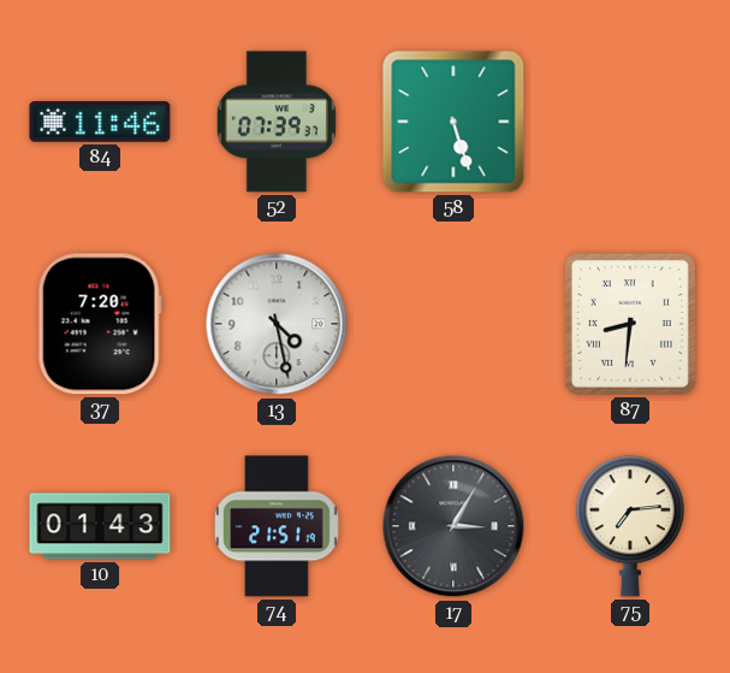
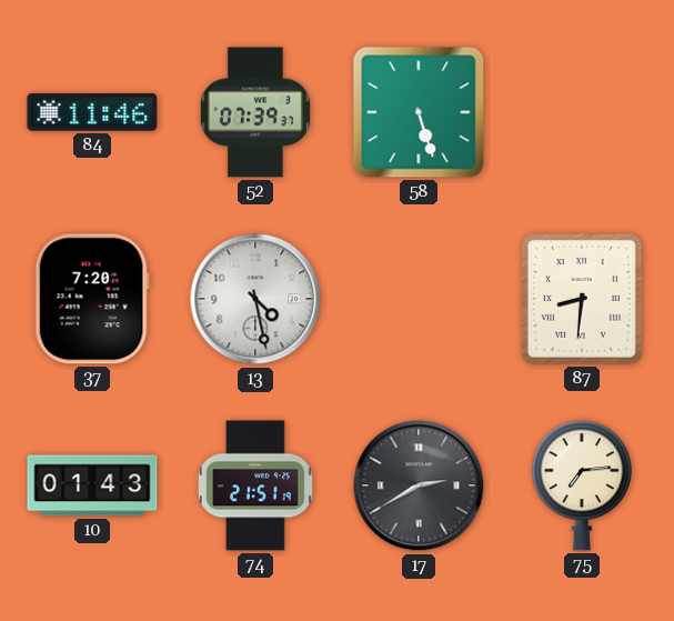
17: 3:05 -> 2:40 (419, 485)
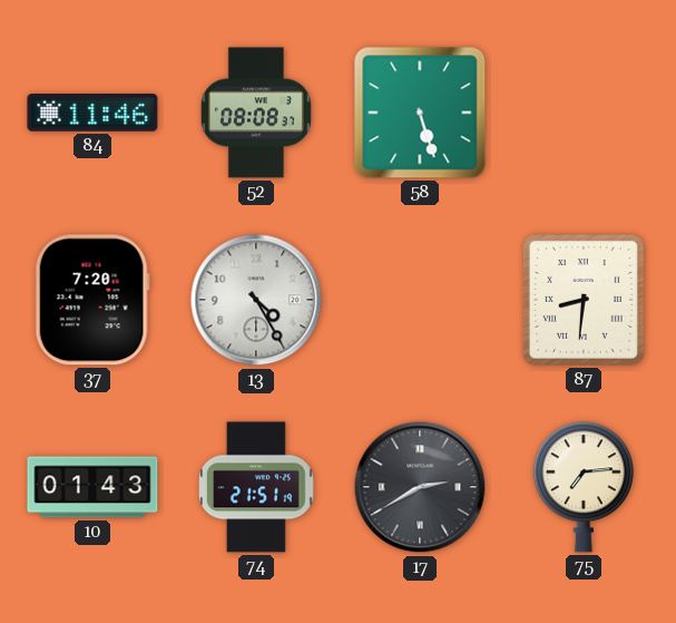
52: 07:39 -> 08:08 (256, 113)
13: 4:28 -> 4:25 (256, 300)
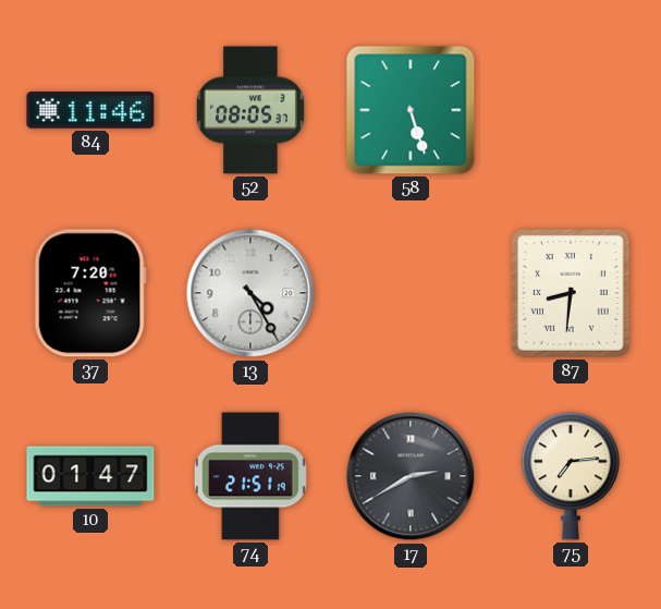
52: 08:08 -> 08:05 (250, 110)
10: 01:43 -> 01:47 (90, 476)
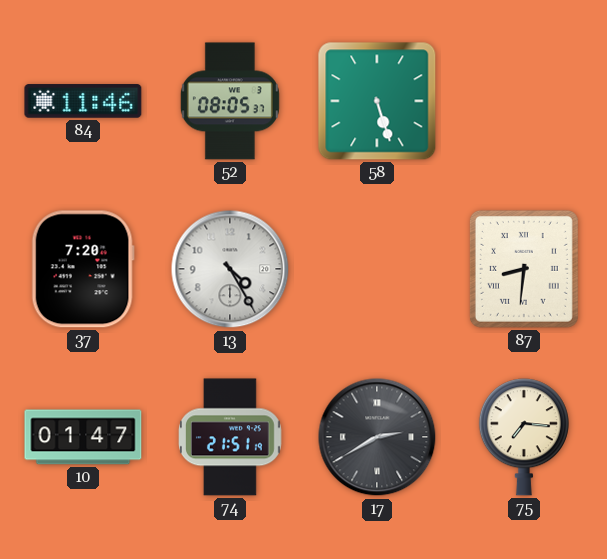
75: 7:14 -> 7:16 (524, 437)
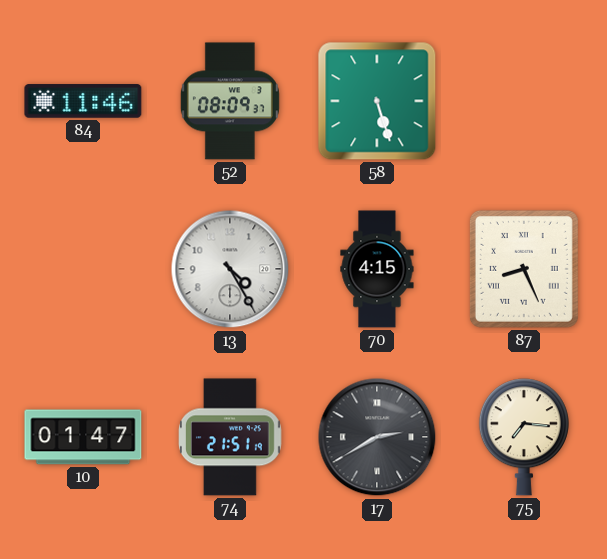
52: 08:05 -> 08:09 (230, 101)
37: 7:20 -> none (83, 269)
70: none -> 4:15 (377, 269)
87: 8:31 -> 8:26 (524, 269)
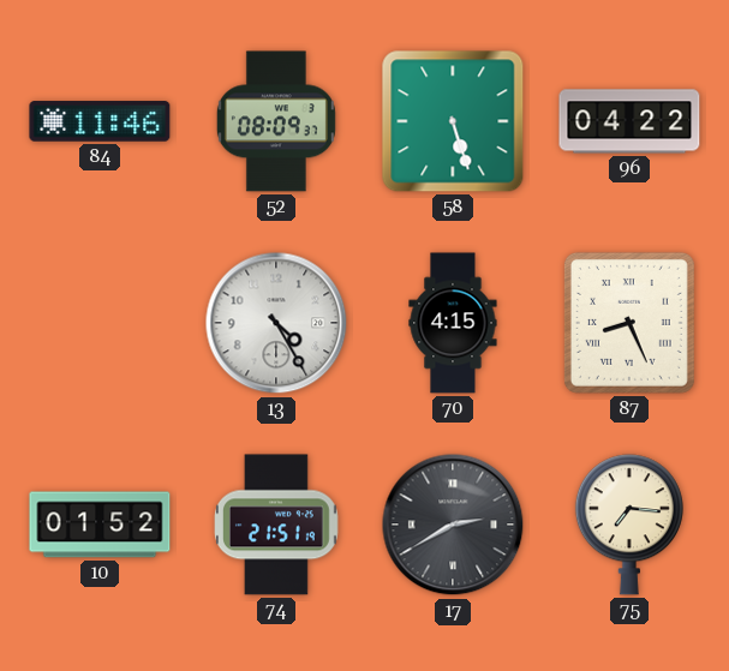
96: none -> 04:22 (629, 121)
10: 01:47 -> 01:52 (100, 525)
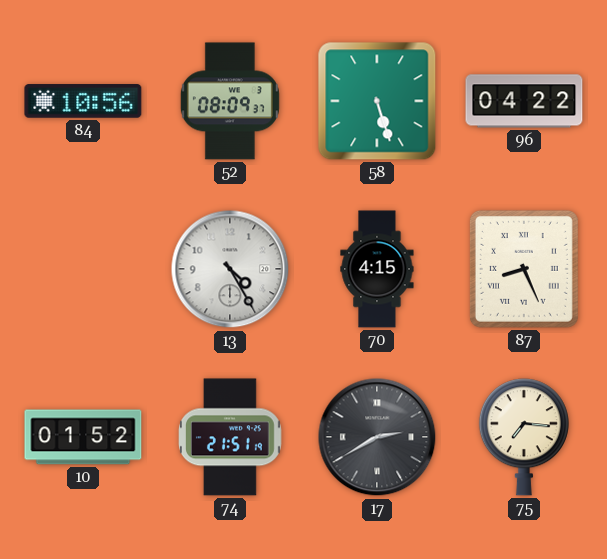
84: 11:46 -> 10:56 (83, 101)
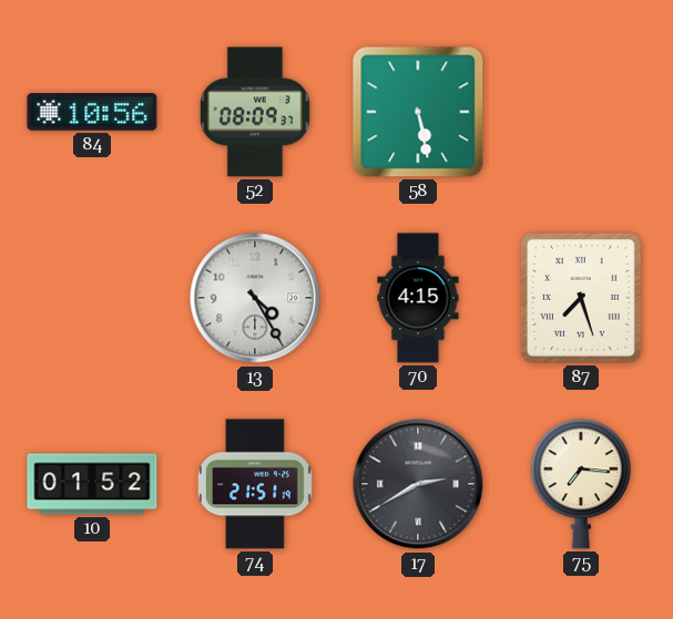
58: 5:27 -> 5:28 (418, 112)
96: 04:22 -> none (524, 101)
87: 8:26 -> 7:27 (581, 298)
